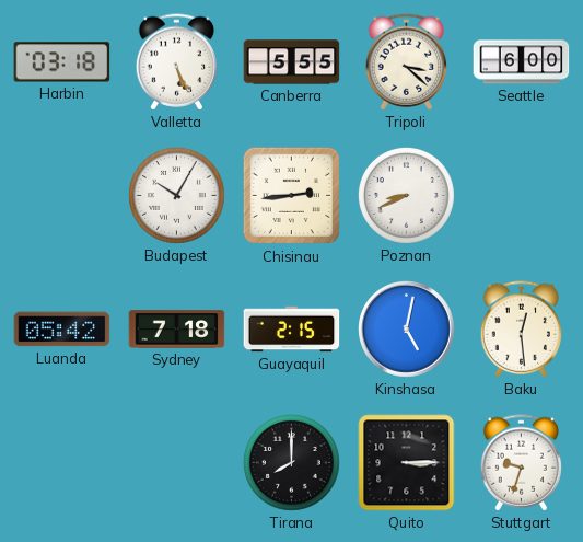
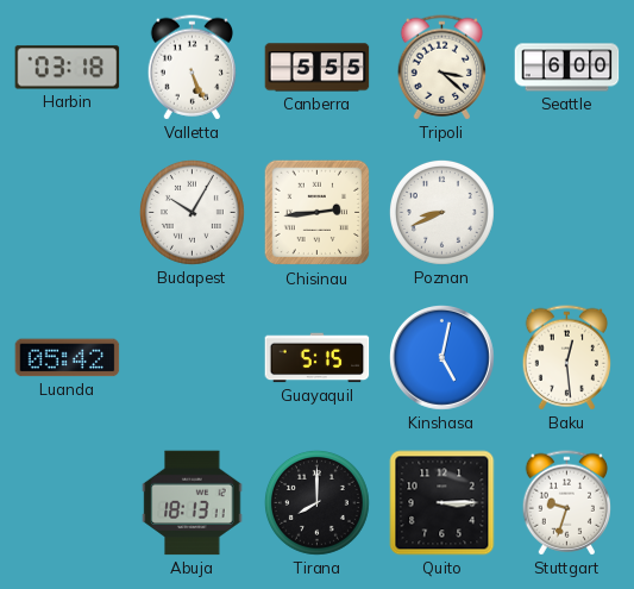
Sydney: 7:18 -> none (177, 330)
Guayaquil: 2:15 -> 5:15 (318, 358)
Abuja: none -> 18:13 (193, 503)
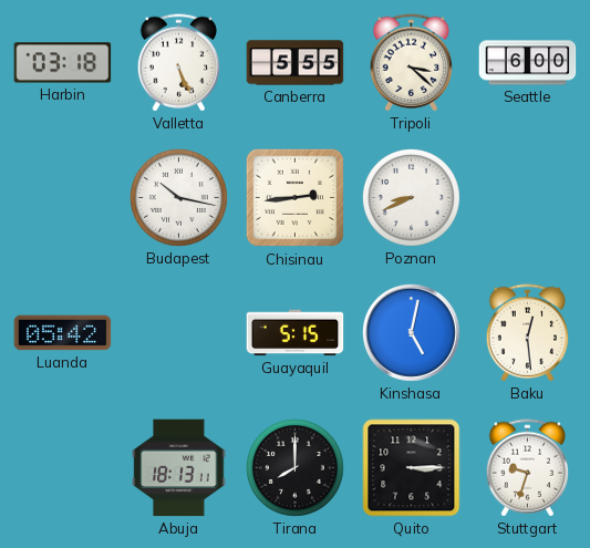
Budapest: 10:05 -> 10:17 (178, 197)
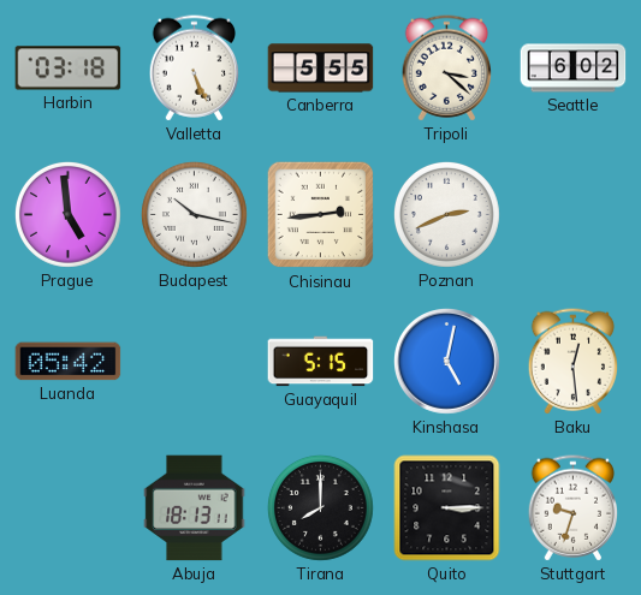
Seattle: 6:00 -> 6:02 (574, 69)
Prague: none -> 4:59 (67, 214)
Poznan: 8:41 -> 2:41 (446, 214)
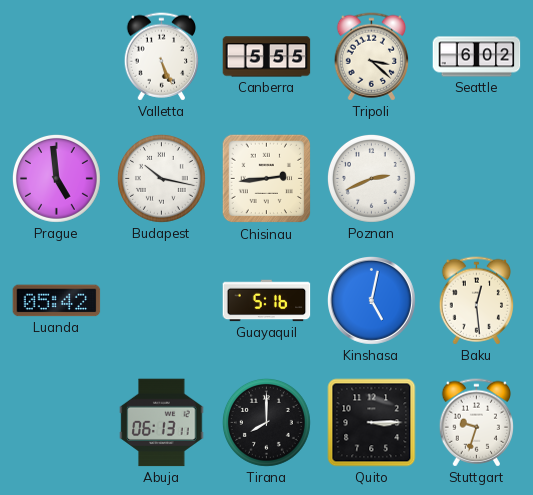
Harbin: 03:18 -> none (69, 69)
Guayaquil: 5:15 -> 5:16 (267, 301)
Abuja: 18:13 -> 06:13 (162, 423)
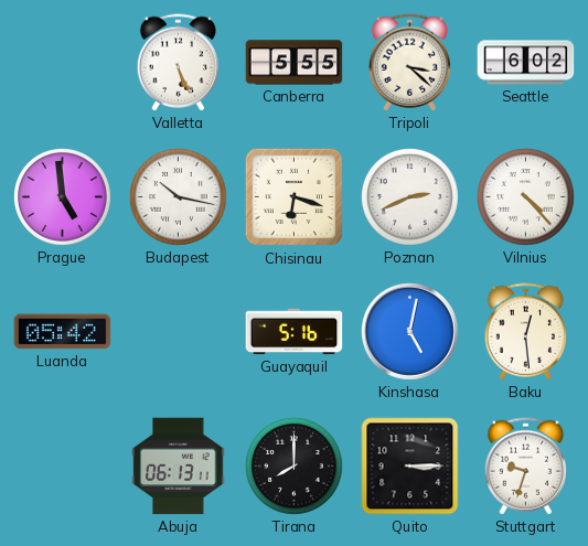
Chisinau: 2:44 -> 6:18 (295, 197)
Vilnius: none -> 4:23 (525, 196)
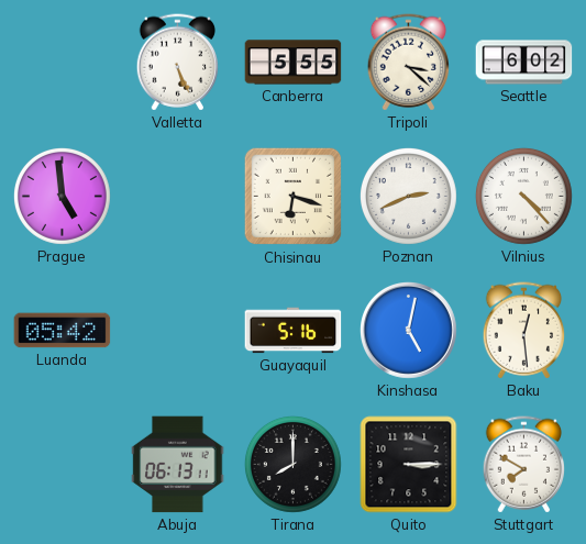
Budapest: 10:17 -> none (178, 196)
Stuttgart: 9:33 -> 7:50 (523, 465)
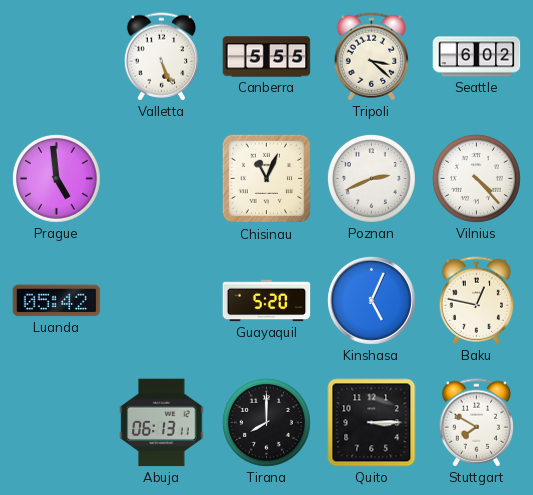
Chisinau: 6:18 -> 11:04 (267, 179)
Guayaquil: 5:16 -> 5:20 (267, 301)
Kinshasa: 5:02 -> 5:04 (372, 301)
Baku: 12:29 -> 12:47 (476, 301)
